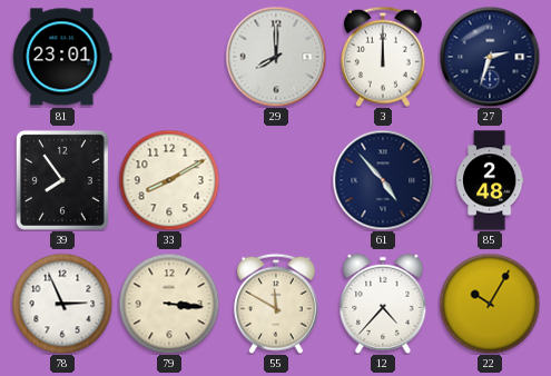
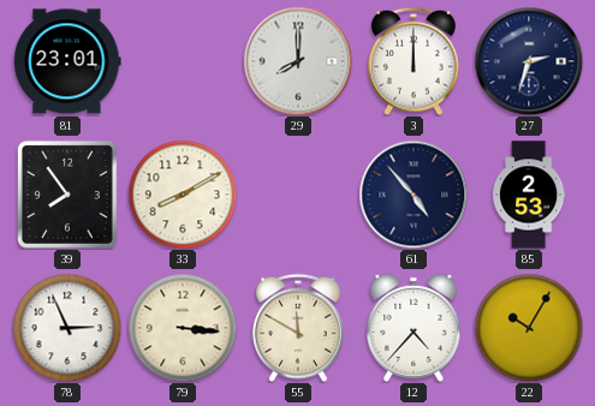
85: 2:48 -> 2:53 (529, 195)
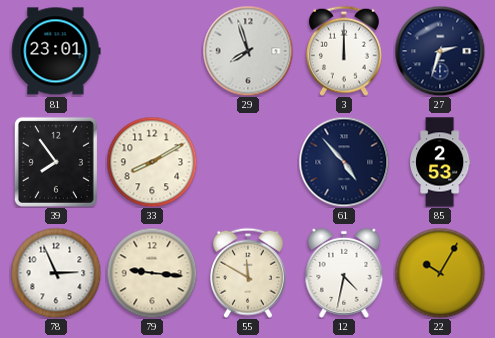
29: 8:00 -> 7:57 (248, 51)
79: 3:16 -> 9:16 (152, 273)
12: 4:37 -> 4:32 (344, 273)
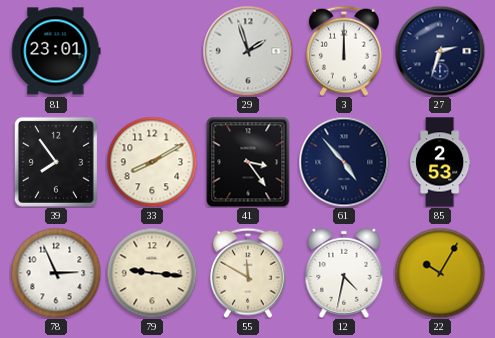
29: 7:57 -> 1:57 (248, 51)
41: none -> 3:24 (248, 162)
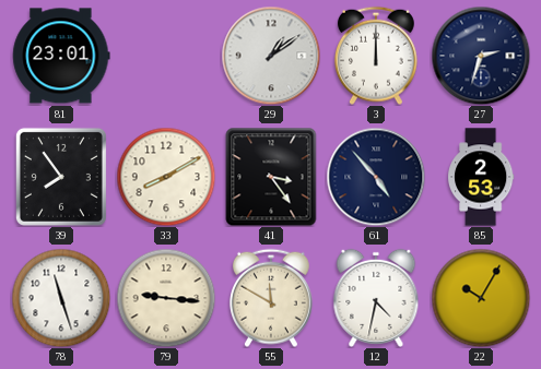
29: 1:57 -> 1:09 (271, 56)
78: 2:56 -> 11:27 (61, 298)
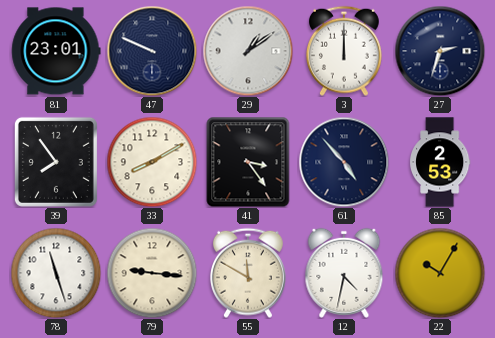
47: none -> 9:49 (152, 51)
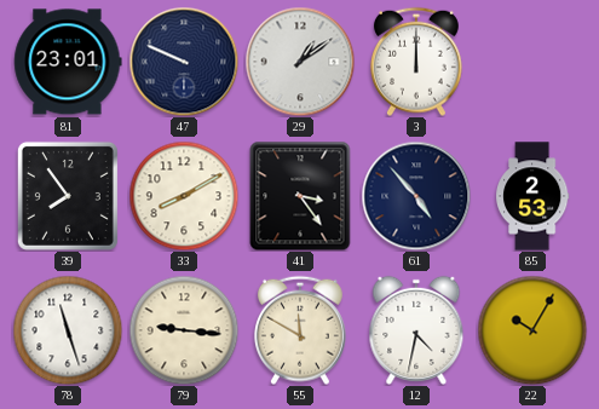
27: 2:33 -> none (440, 51)
